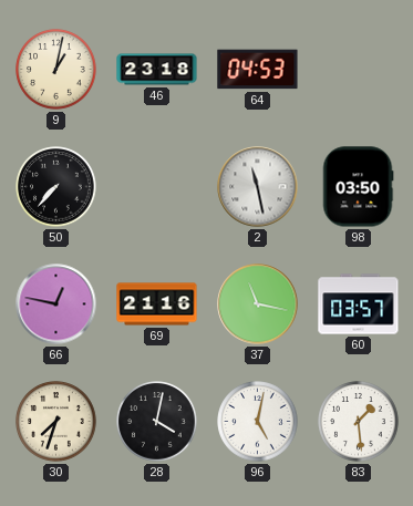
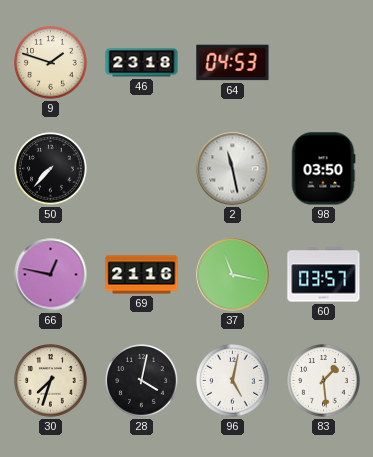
9: 1:02 -> 1:48 (51, 63)
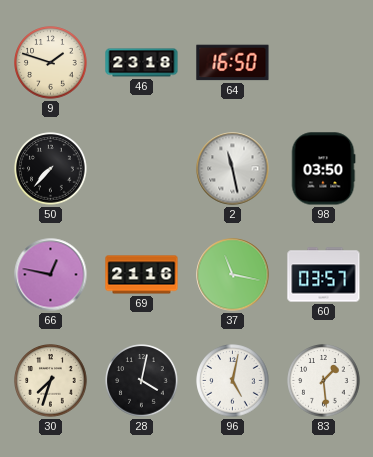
64: 04:53 -> 16:50 (233, 63)
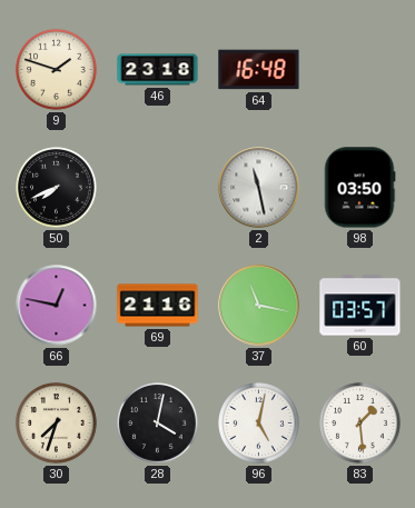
64: 16:50 -> 16:48 (259, 70)
50: 7:37 -> 7:41 (57, 188)
